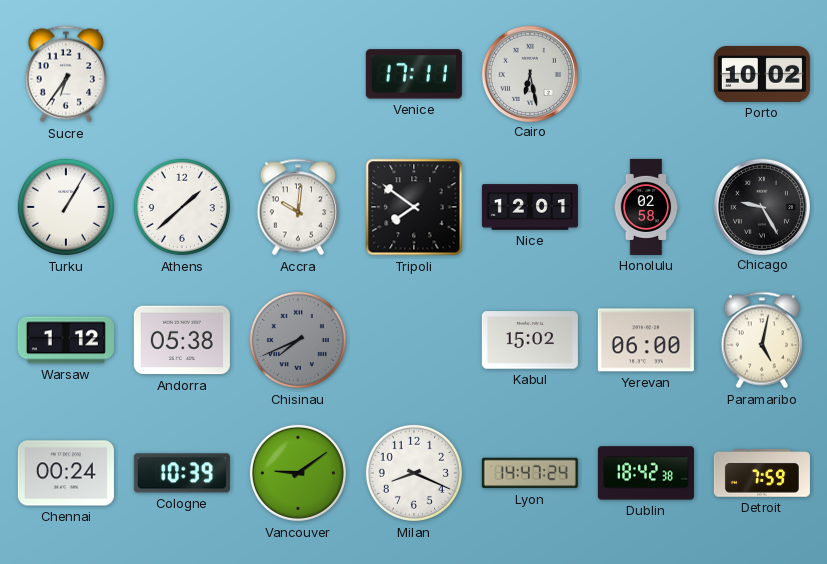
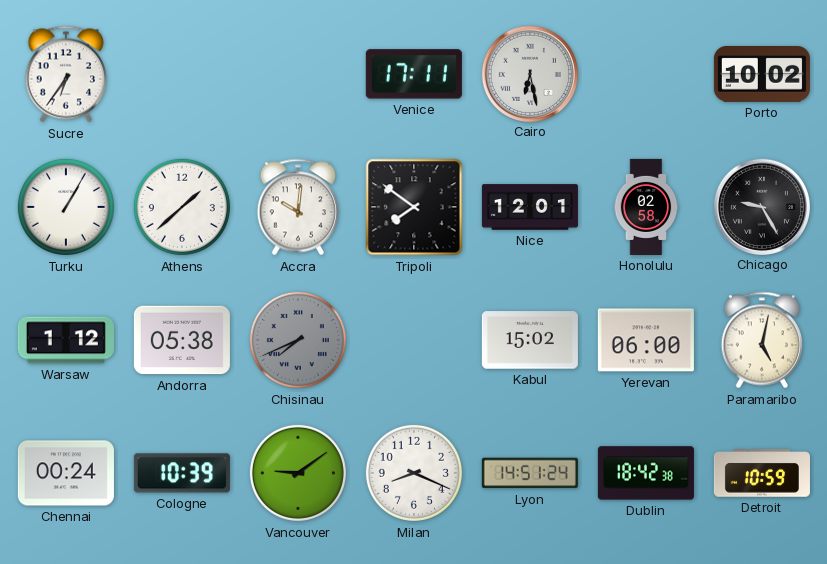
Lyon: 14:47 -> 14:51 (530, 473)
Detroit: 7:59 -> 10:59 (762, 473)
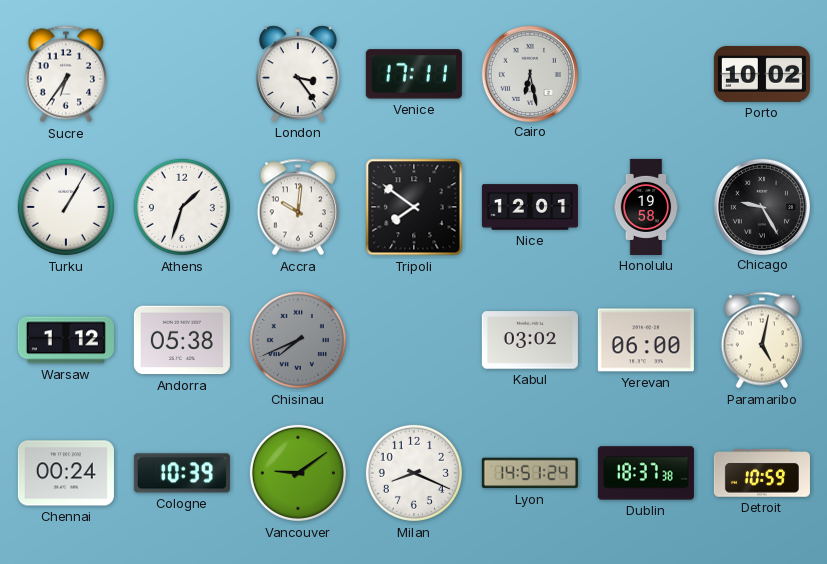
London: none -> 3:24 (298, 74)
Athens: 1:38 -> 1:33 (182, 207)
Honolulu: 02:58 -> 19:58 (646, 207)
Kabul: 15:02 -> 03:02 (530, 340)
Dublin: 18:42 -> 18:37 (646, 473)
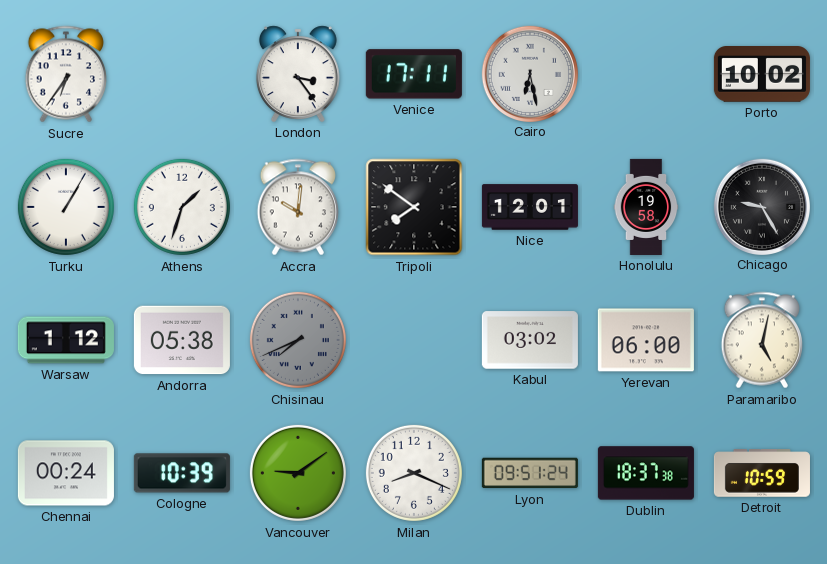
Lyon: 14:51 -> 09:51 (530, 473)
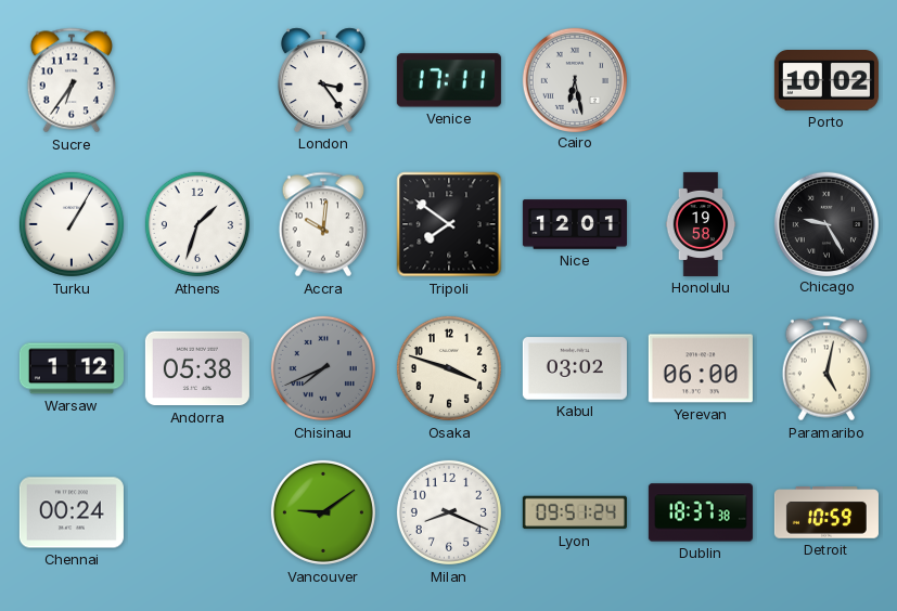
Osaka: none -> 3:48 (449, 368)
Cologne: 10:39 -> none (182, 473)
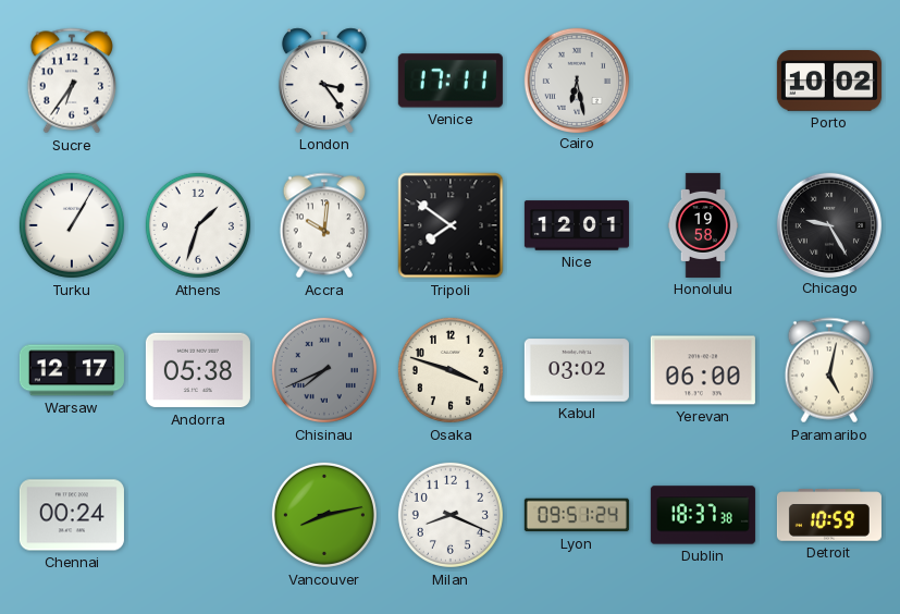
Warsaw: 1:12 -> 12:17 (72, 370)
Vancouver: 9:09 -> 8:13 (324, 515)
